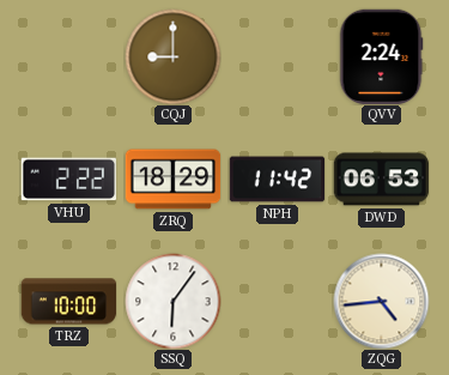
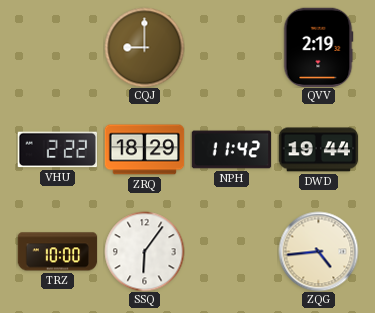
QVV: 2:24 -> 2:19 (318, 47)
DWD: 06:53 -> 19:44 (318, 150)
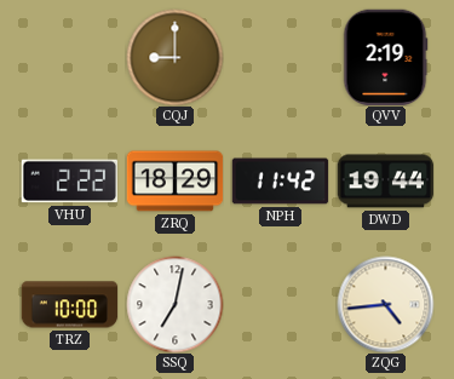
SSQ: 6:06 -> 7:02 (174, 304)
